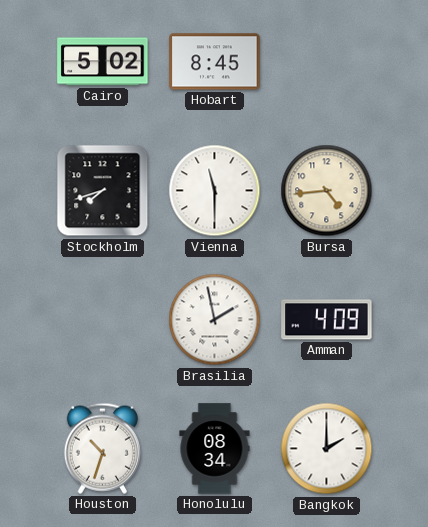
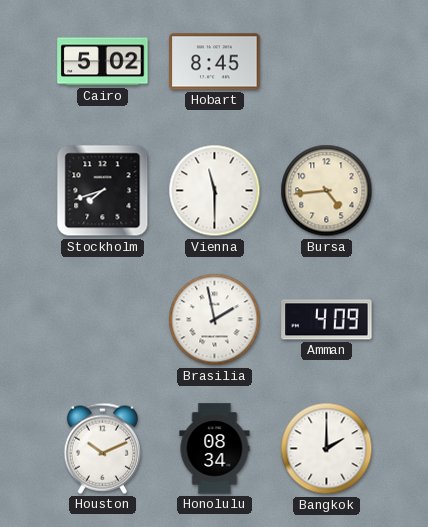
Houston: 10:33 -> 10:11 (102, 448)
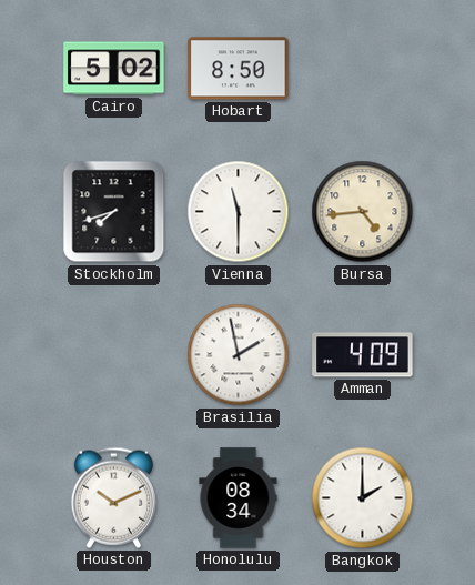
Hobart: 8:45 -> 8:50 (239, 69)
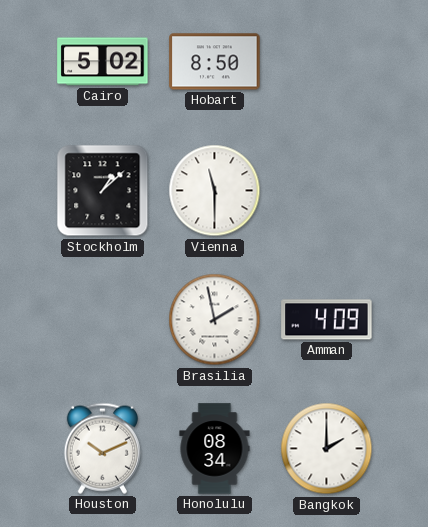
Stockholm: 7:42 -> 1:08 (103, 191)
Bursa: 4:44 -> none (363, 212)
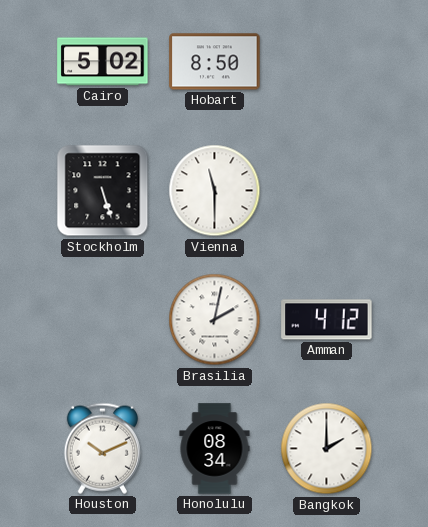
Stockholm: 1:08 -> 5:27 (103, 191)
Brasilia: 1:58 -> 2:02 (215, 320)
Amman: 4:09 -> 4:12 (327, 320)
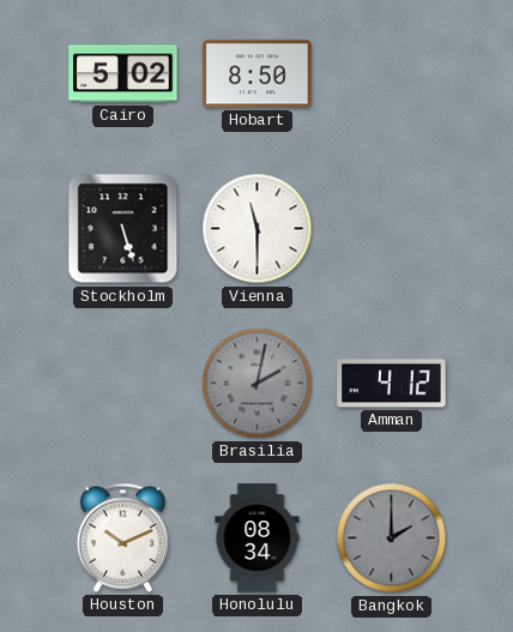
Brasilia dial: white -> grey (258, 384)
Bangkok dial: white -> grey (392, 538)
